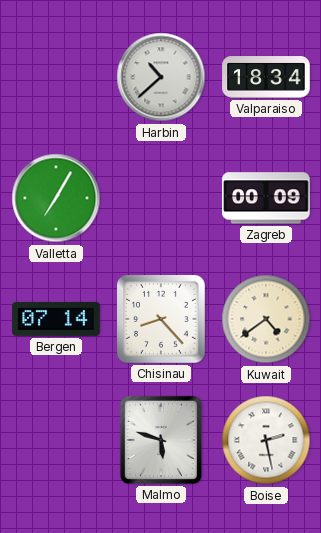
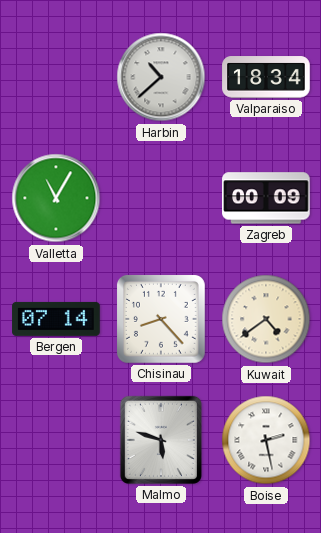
Valletta: 7:05 -> 11:05 (56, 198)
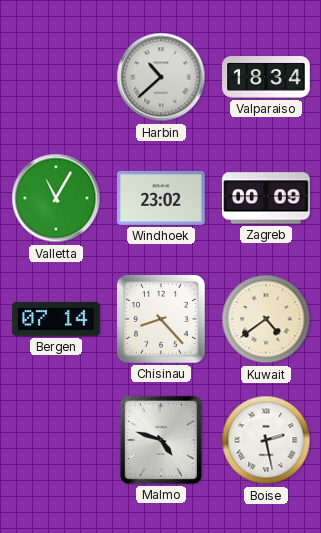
Windhoek: none -> 23:02 (161, 198)
Malmo: 5:48 -> 4:48 (161, 440)
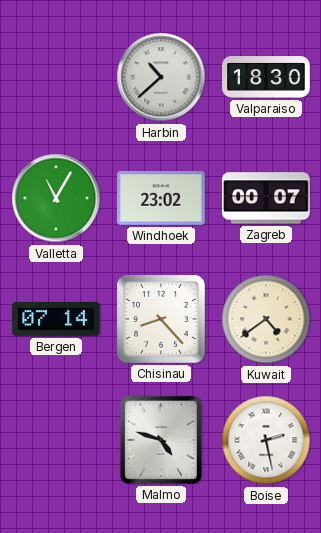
Valparaiso: 18:34 -> 18:30 (266, 77)
Zagreb: 00:09 -> 00:07 (266, 198)
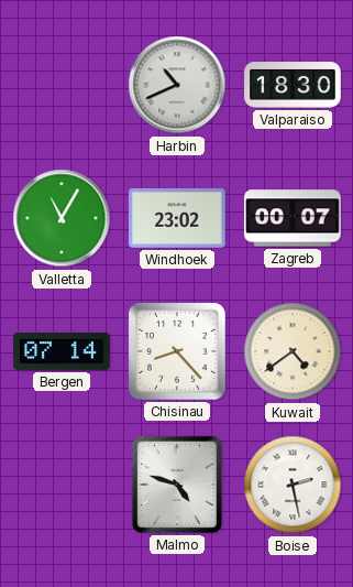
Harbin: 10:38 -> 10:41 (177, 85)
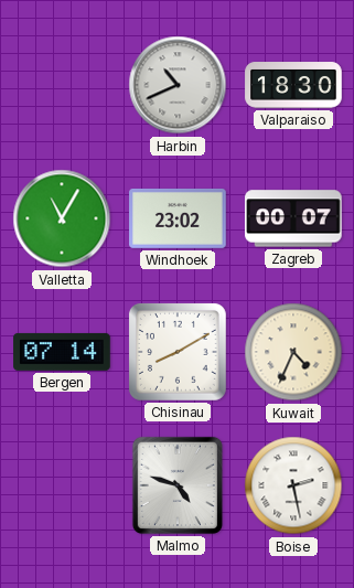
Chisinau: 8:23 -> 8:10 (178, 352)
Kuwait: 4:39 -> 4:34 (293, 352)
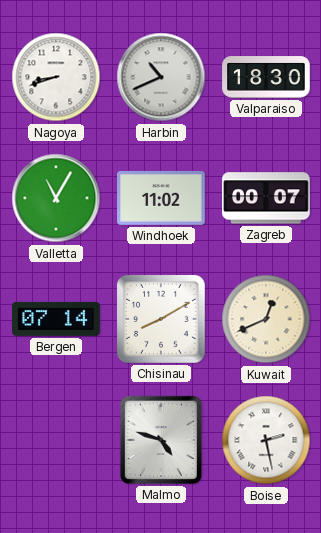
Nagoya: none -> 8:42 (56, 77)
Windhoek: 23:02 -> 11:02 (161, 198)
Kuwait: 4:34 -> 12:41 (266, 319)
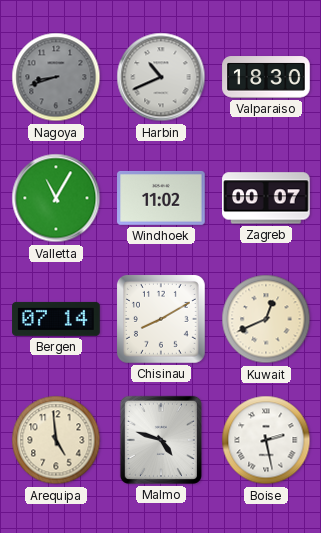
Nagoya dial: white -> grey (56, 77)
Arequipa: none -> 4:59 (56, 440)
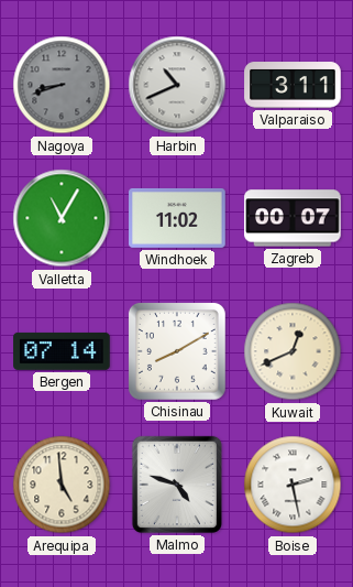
Valparaiso: 18:30 -> 3:11 (293, 85)
